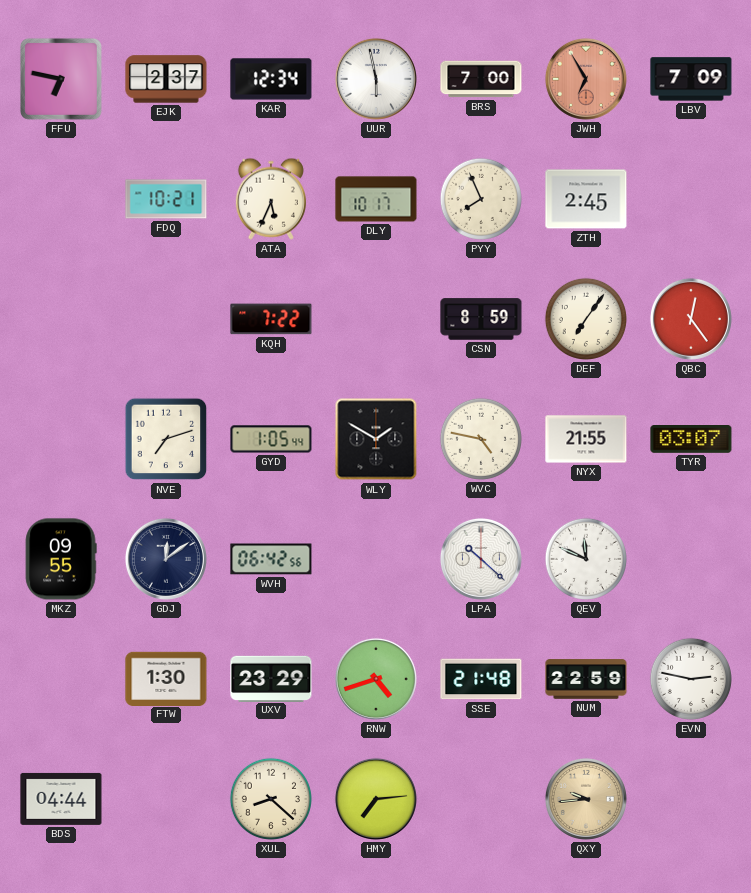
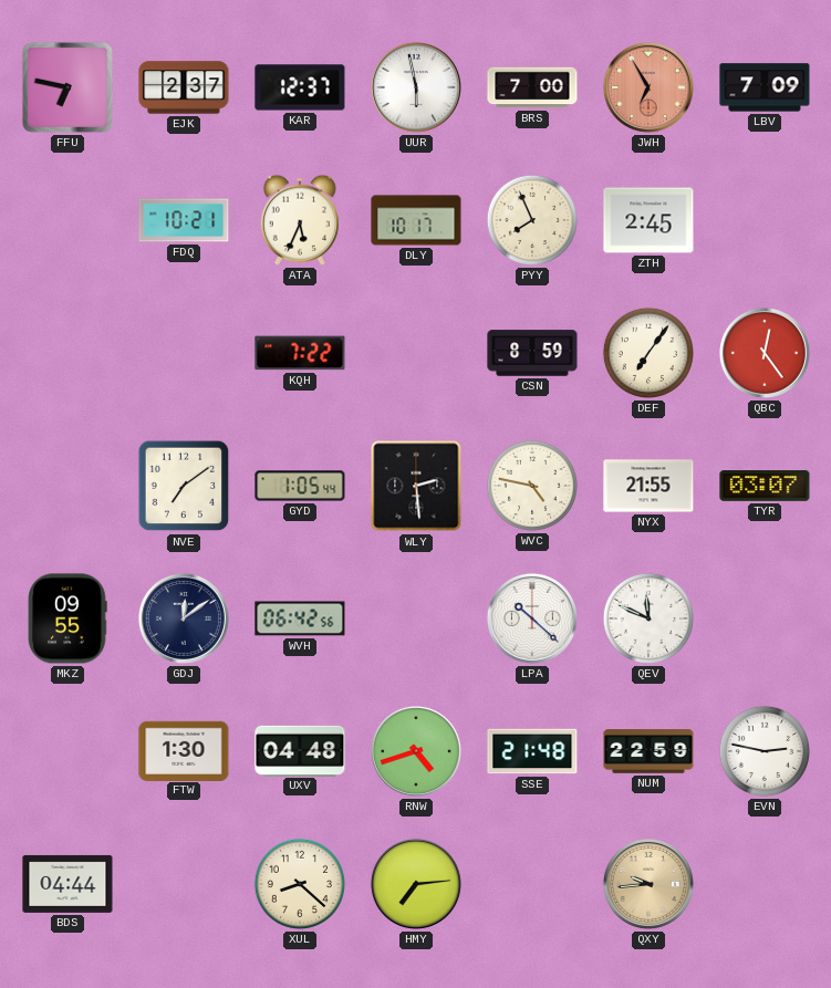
KAR: 12:34 -> 12:37 (300, 87)
NVE: 7:12 -> 7:09 (184, 486)
WLY: 1:50 -> 2:29 (416, 486)
UXV: 23:29 -> 04:48 (300, 750)
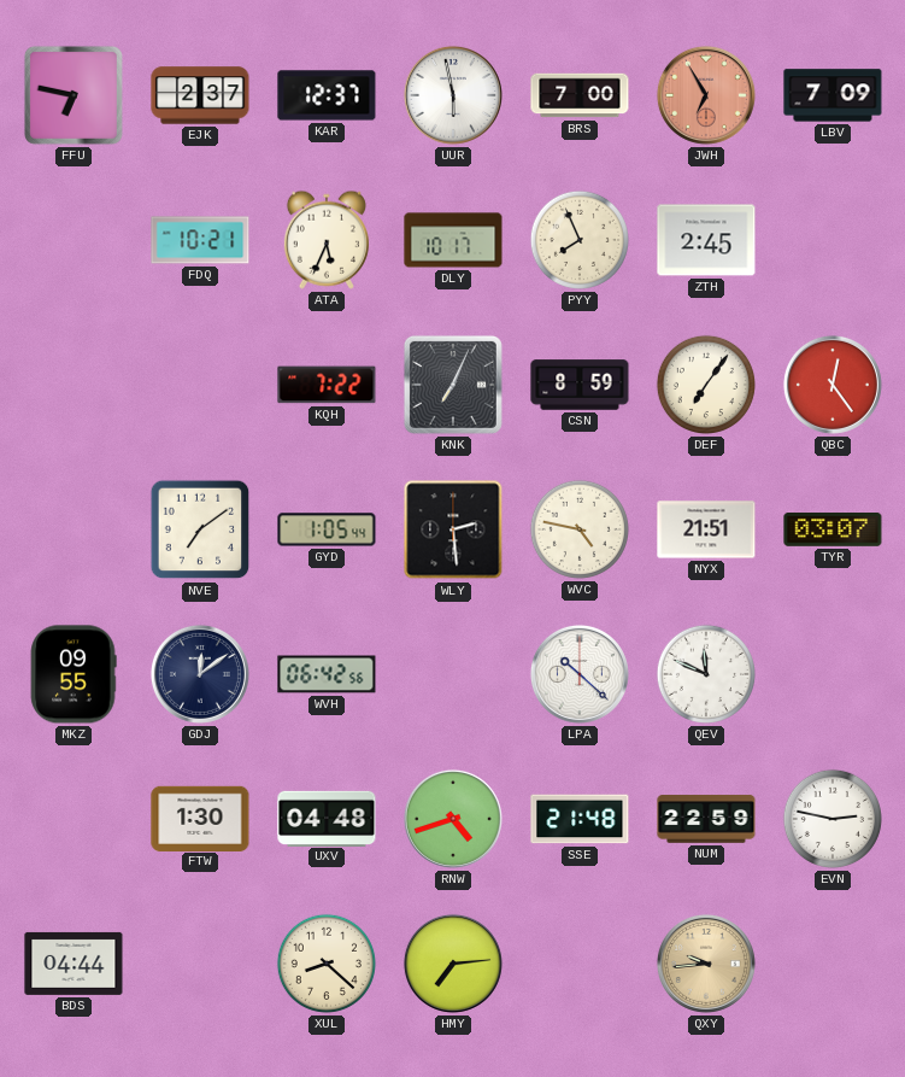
KNK: none -> 7:04 (453, 385)
NYX: 21:55 -> 21:51 (706, 529)
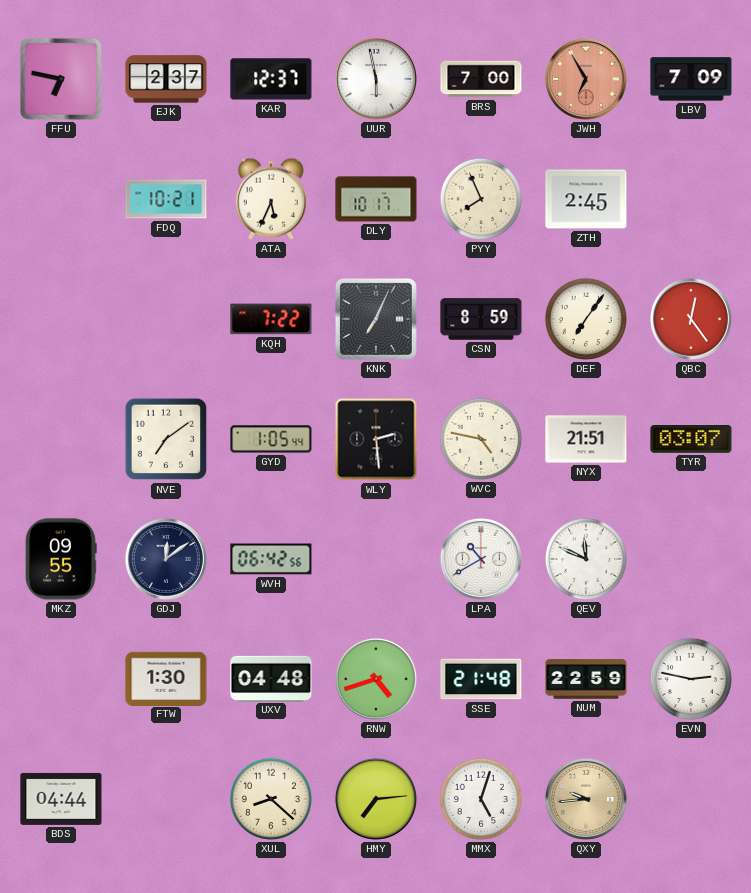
LPA: 10:22 -> 10:40 (481, 559)
MMX: none -> 5:03 (481, 799)
